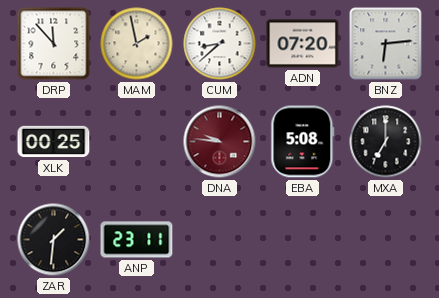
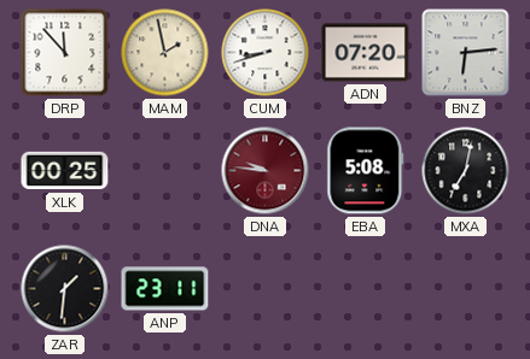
CUM: 8:38 -> 8:42 (266, 53)
MXA: 7:00 -> 7:02 (466, 171)
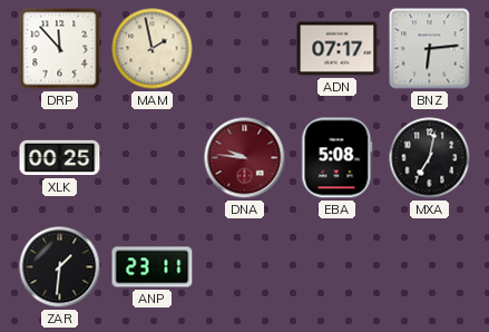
CUM: 8:42 -> none (266, 53)
ADN: 07:20 -> 07:17 (338, 49)
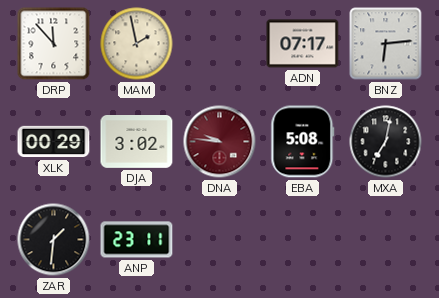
XLK: 00:25 -> 00:29 (54, 142)
DJA: none -> 3:02 (137, 142)
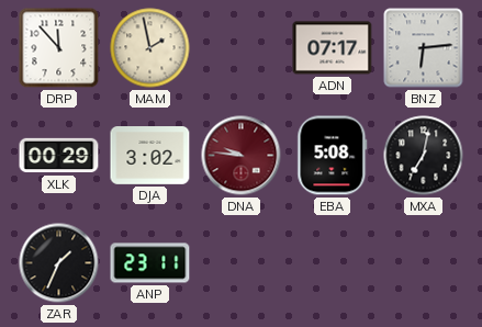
ZAR: 1:31 -> 1:34 (59, 263)
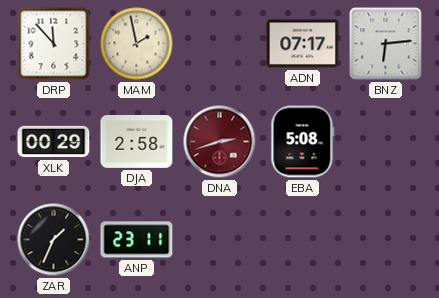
DJA: 3:02 -> 2:58 (137, 142)
DNA: 9:46 -> 2:42 (220, 142)
MXA: 7:02 -> none (424, 156)
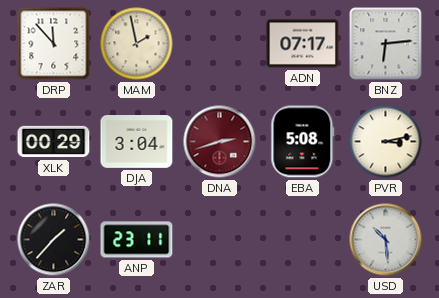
DJA: 2:58 -> 3:04 (137, 142)
PVR: none -> 3:13 (386, 142)
ZAR: 1:34 -> 1:37 (54, 240)
USD: none -> 10:29 (386, 240)
